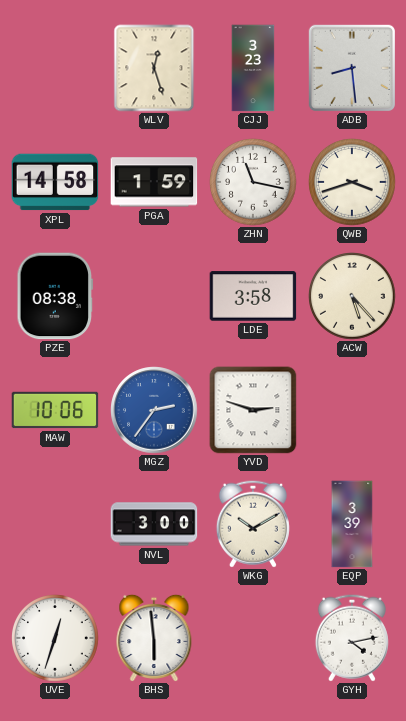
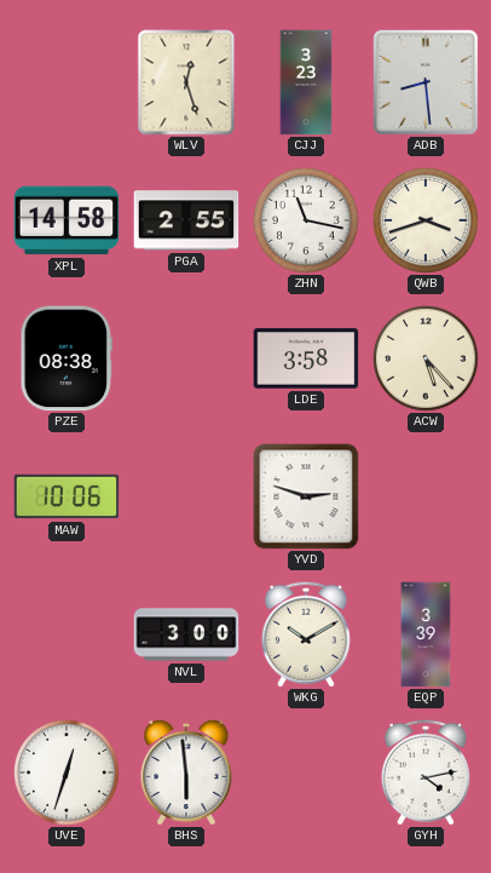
PGA: 1:59 -> 2:55 (186, 220)
MGZ: 2:36 -> none (154, 410)
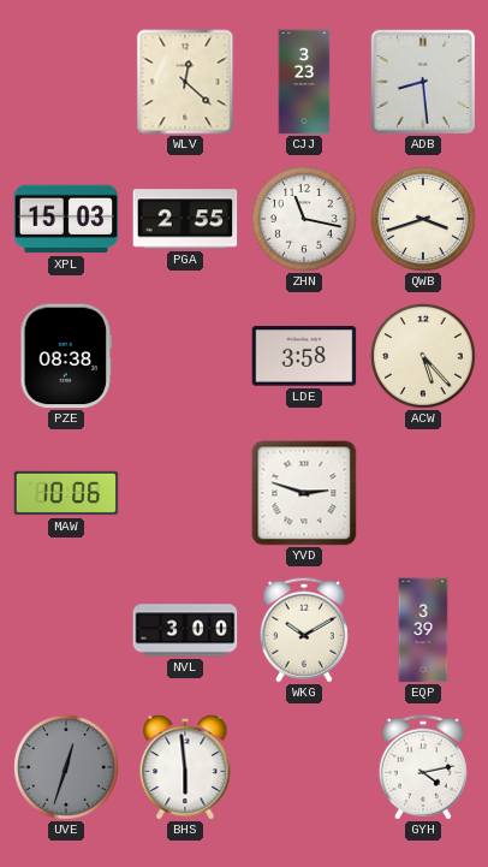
WLV: 12:27 -> 12:22 (185, 82)
XPL: 14:58 -> 15:03 (66, 219)
UVE dial: white -> grey (66, 767)
